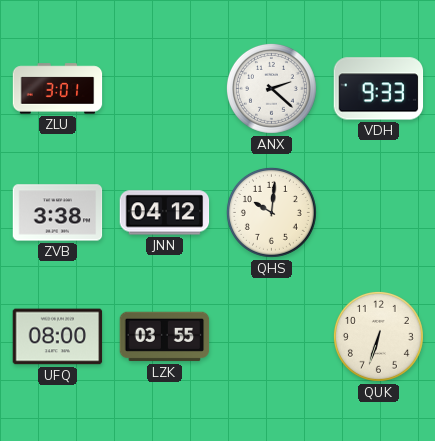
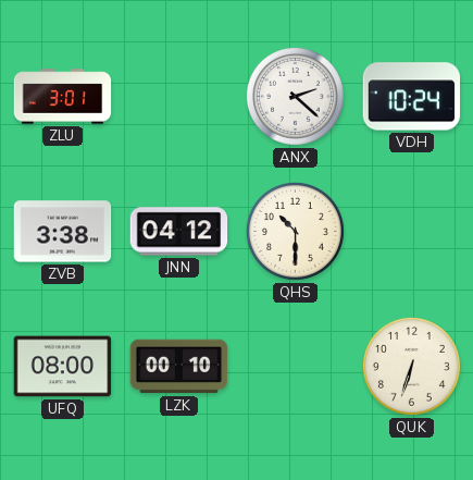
VDH: 9:33 -> 10:24 (412, 97)
QHS: 10:01 -> 10:30 (295, 231)
LZK: 03:55 -> 00:10 (179, 367)
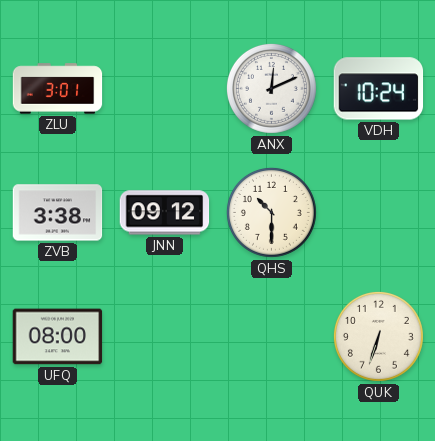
ANX: 2:22 -> 12:11 (271, 88)
JNN: 04:12 -> 09:12 (165, 213)
LZK: 00:10 -> none (179, 367)
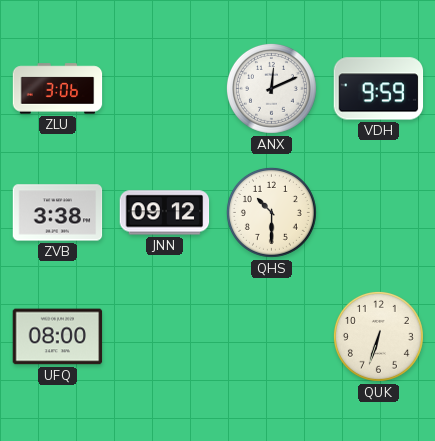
ZLU: 3:01 -> 3:06 (58, 89)
VDH: 10:24 -> 9:59 (379, 89)
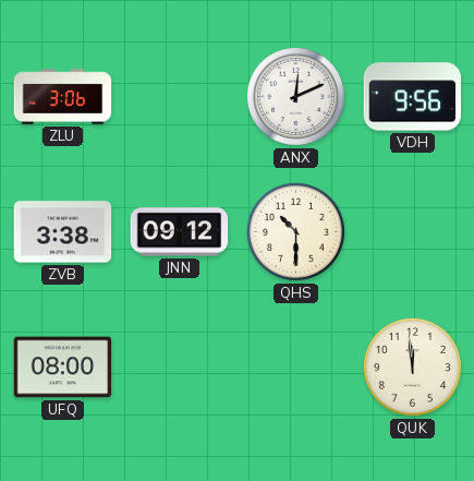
VDH: 9:59 -> 9:56 (413, 97)
QUK: 6:33 -> 11:59 (412, 366)
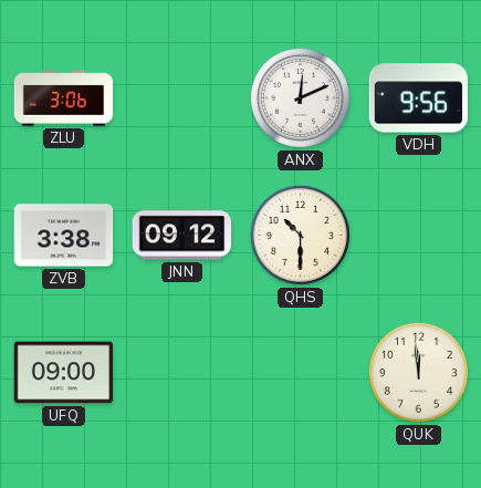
UFQ: 08:00 -> 09:00 (64, 373)
